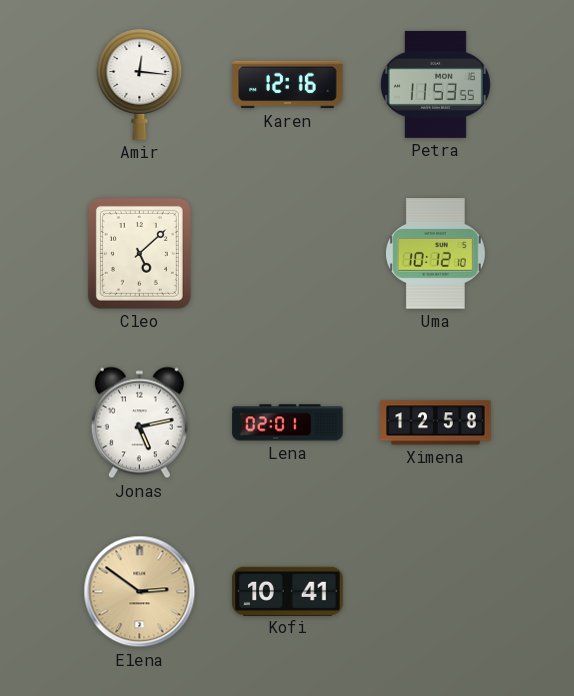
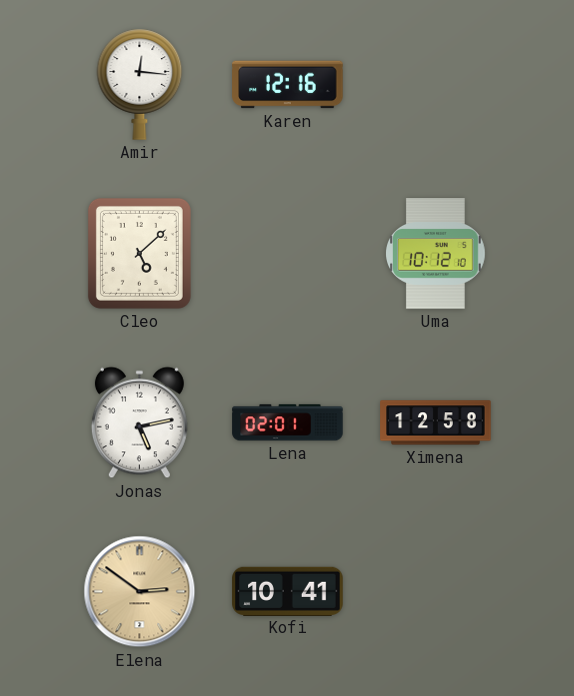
Petra: 11:53 -> none (435, 84)
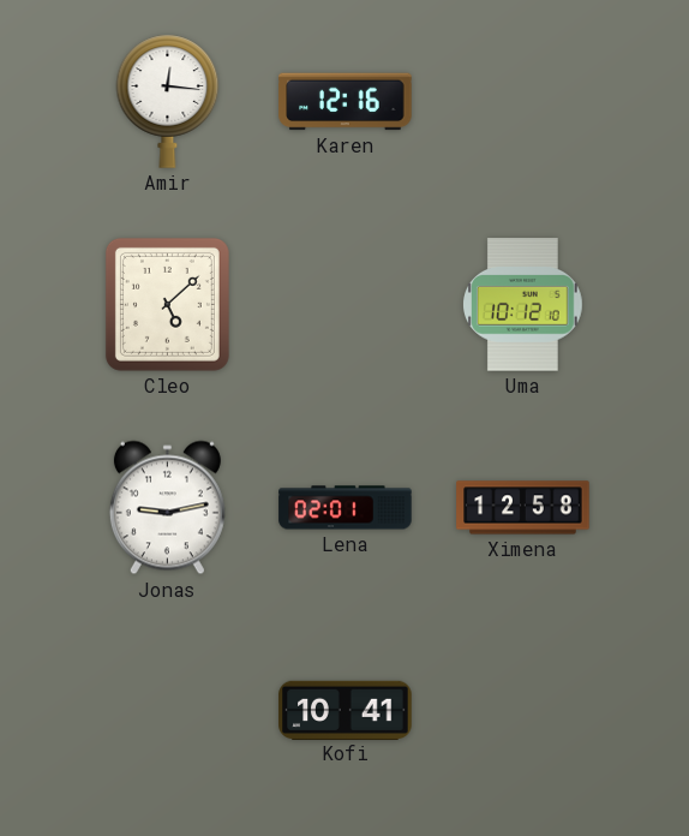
Jonas: 5:13 -> 9:13 (167, 508)
Elena: 2:51 -> none (140, 592)
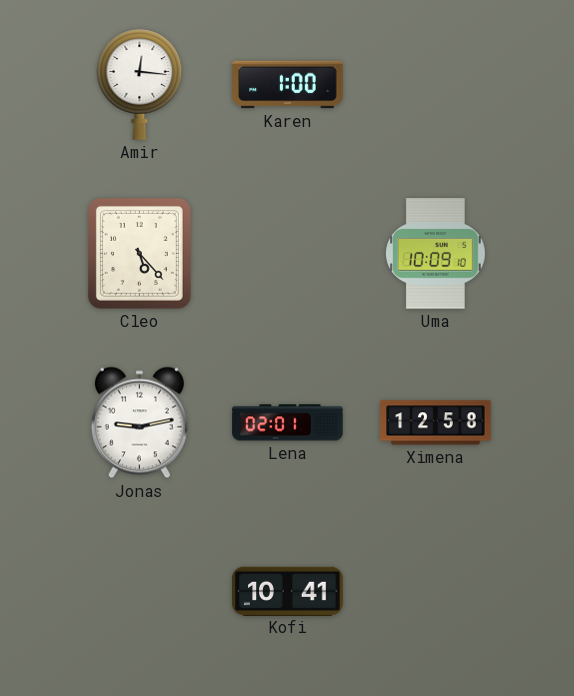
Karen: 12:16 -> 1:00 (288, 85)
Cleo: 5:08 -> 5:23 (139, 253)
Uma: 10:12 -> 10:09 (436, 254)
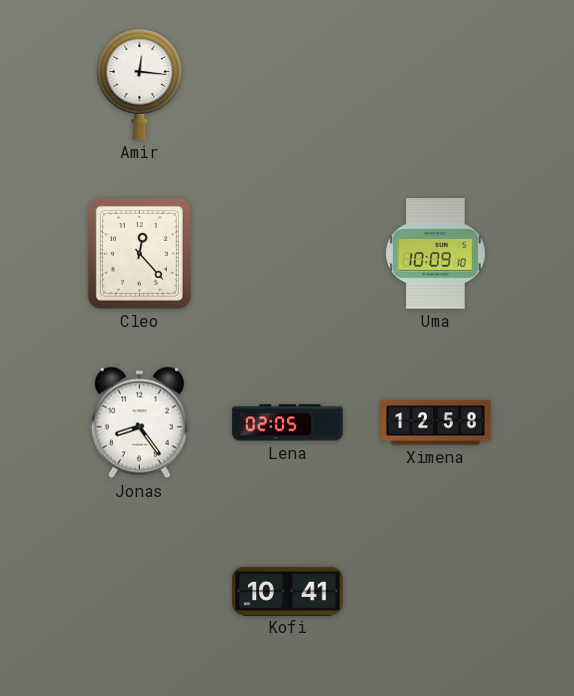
Karen: 1:00 -> none (288, 85)
Cleo: 5:23 -> 12:23 (139, 253)
Jonas: 9:13 -> 8:24 (139, 423)
Lena: 02:01 -> 02:05 (288, 423)
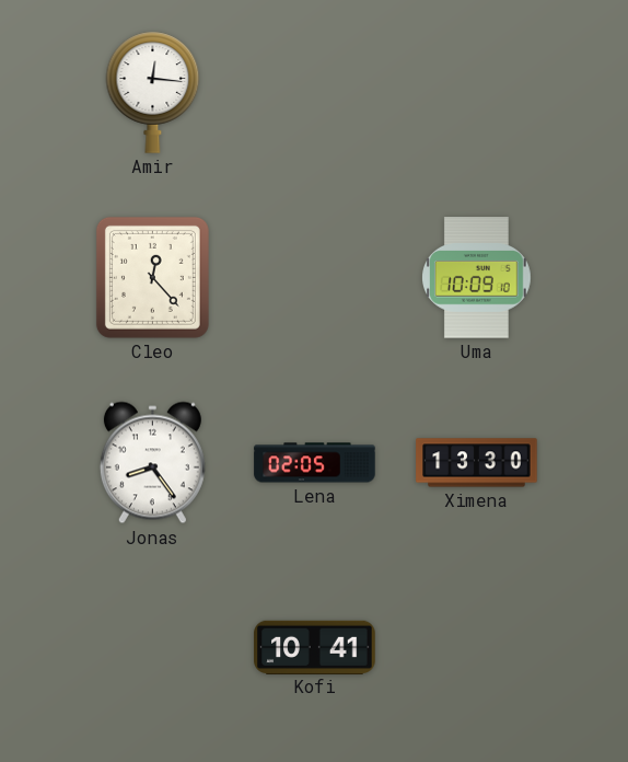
Ximena: 12:58 -> 13:30 (477, 463)
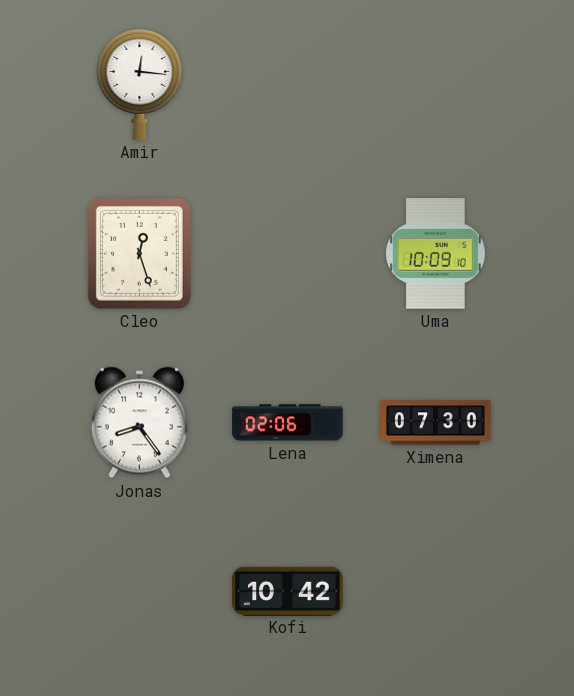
Cleo: 12:23 -> 12:27 (139, 253)
Lena: 02:05 -> 02:06 (288, 423)
Ximena: 13:30 -> 07:30 (436, 423)
Kofi: 10:41 -> 10:42 (288, 591)
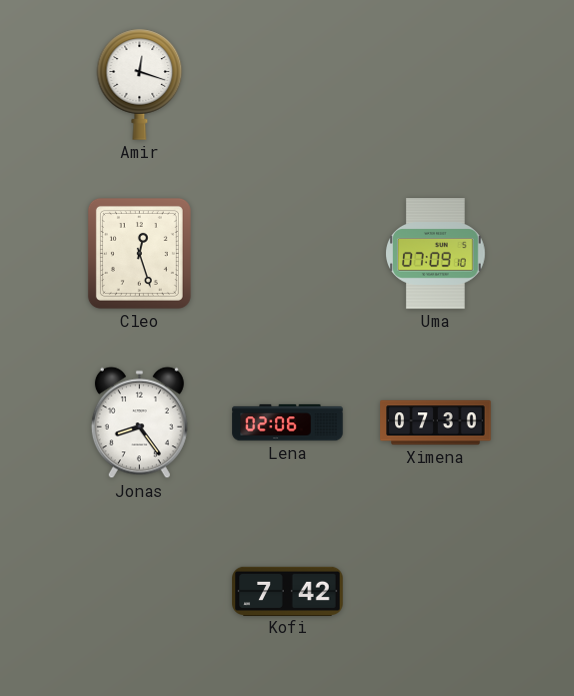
Amir: 12:16 -> 12:18 (140, 84)
Uma: 10:09 -> 07:09 (436, 254)
Kofi: 10:42 -> 7:42 (288, 591)
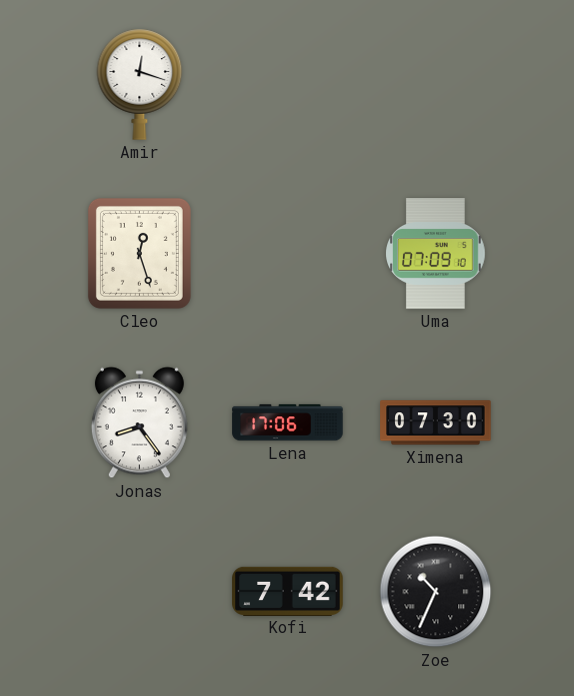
Lena: 02:06 -> 17:06 (288, 423)
Zoe: none -> 10:34 (436, 592)
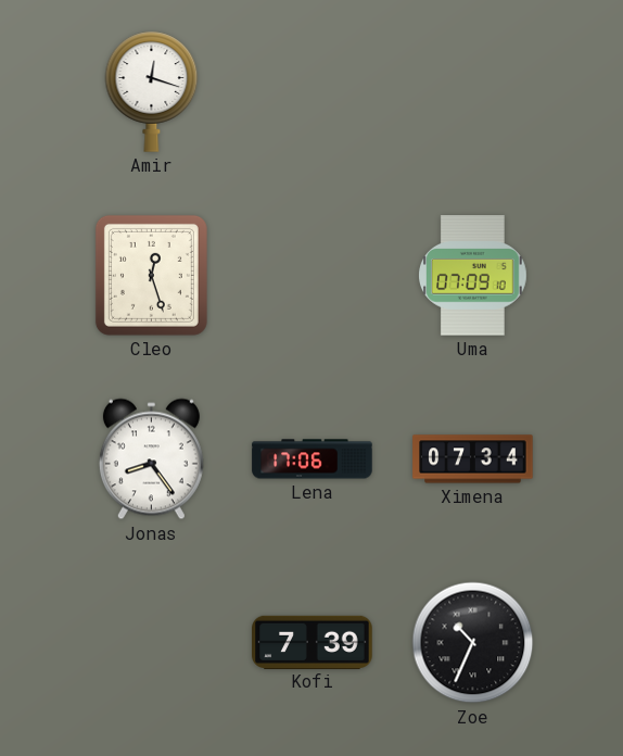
Ximena: 07:30 -> 07:34 (473, 459)
Kofi: 7:42 -> 7:39 (313, 642)
